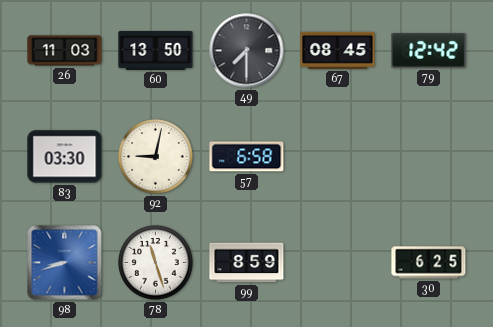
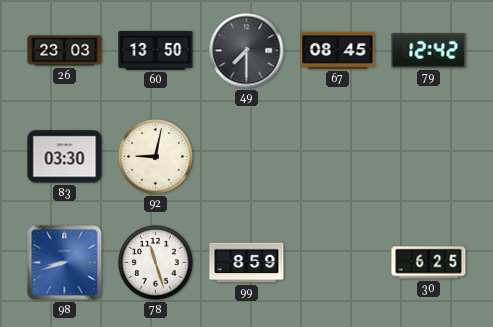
26: 11:03 -> 23:03 (65, 51)
57: 6:58 -> none (247, 157)
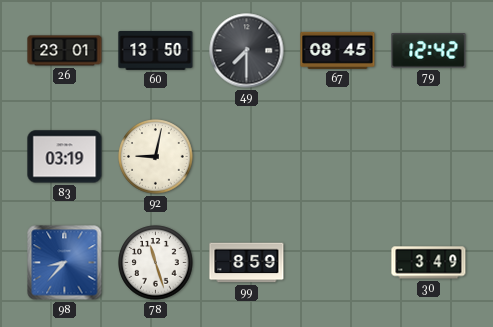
26: 23:03 -> 23:01 (65, 51)
83: 03:30 -> 03:19 (65, 157)
98: 8:42 -> 8:37 (65, 263)
30: 6:25 -> 3:49 (429, 263)
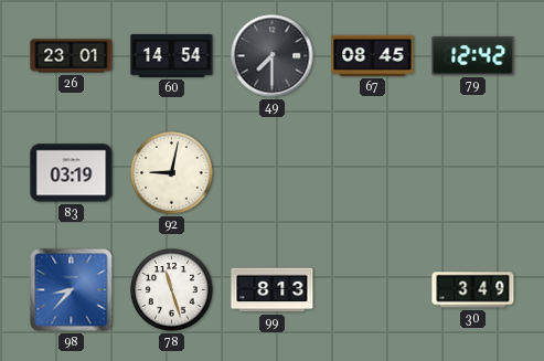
60: 13:50 -> 14:54 (172, 56)
99: 8:59 -> 8:13 (273, 290)
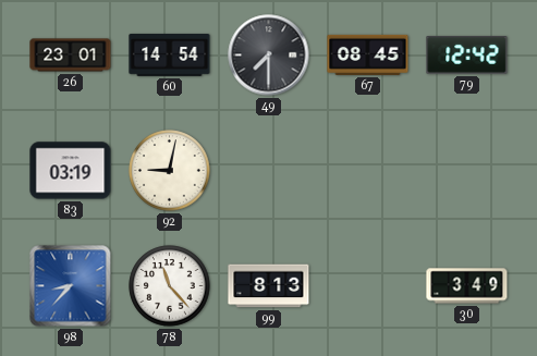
78: 11:27 -> 11:23 (170, 286)
